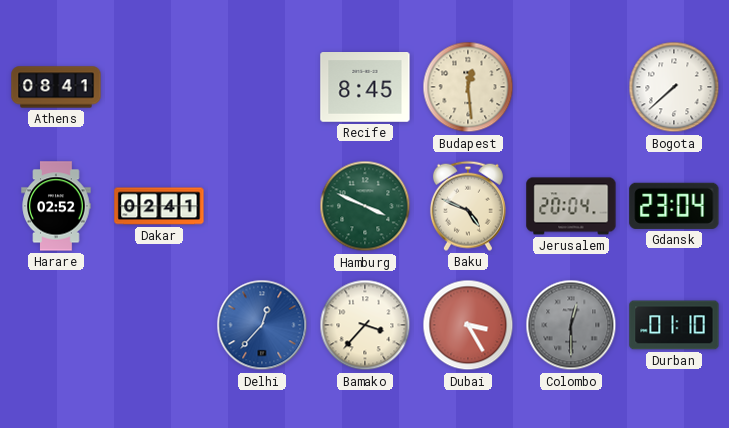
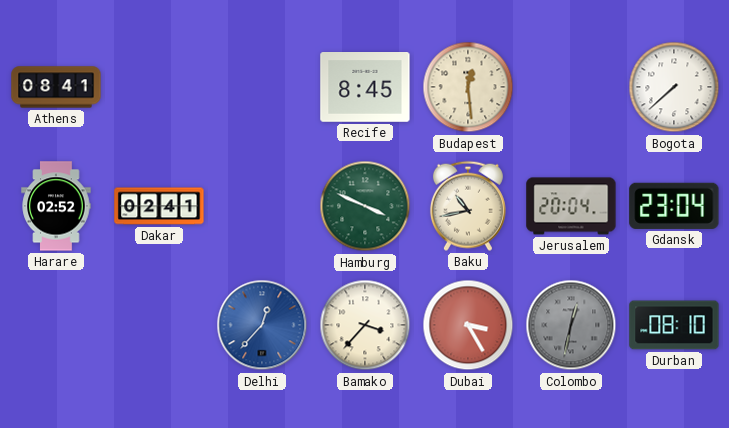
Baku: 4:49 -> 10:43 (468, 206)
Colombo: 12:30 -> 12:32 (571, 325)
Durban: 01:10 -> 08:10 (674, 325)
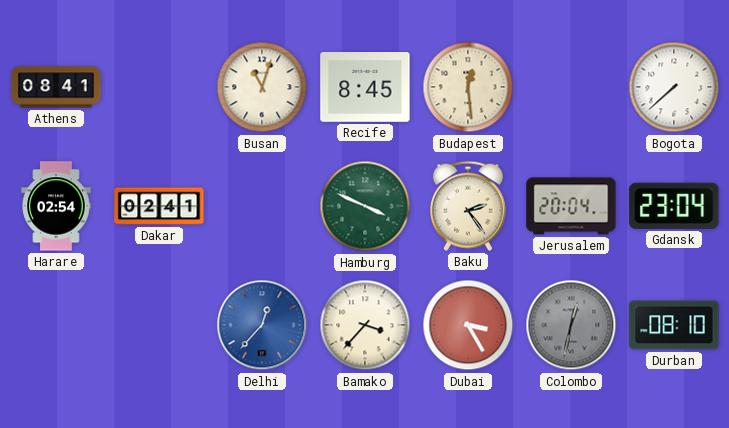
Busan: none -> 11:03 (262, 87)
Harare: 02:52 -> 02:54 (56, 206)
Baku: 10:43 -> 2:24 (468, 206)
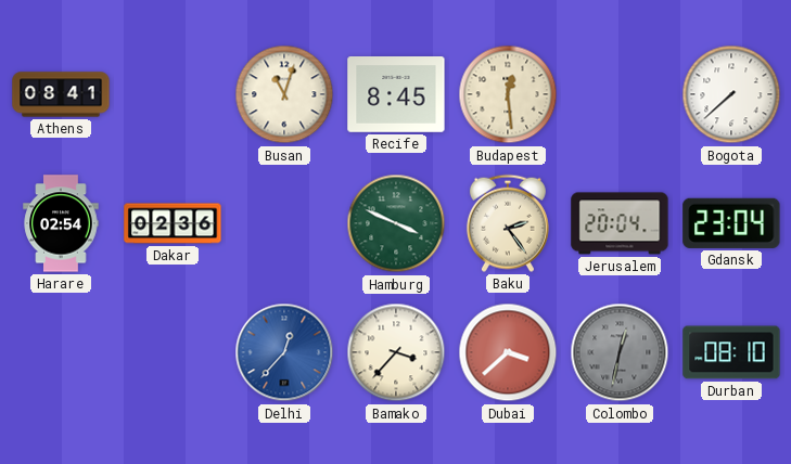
Dakar: 02:41 -> 02:36 (173, 223)
Dubai: 3:25 -> 3:38 (508, 352)
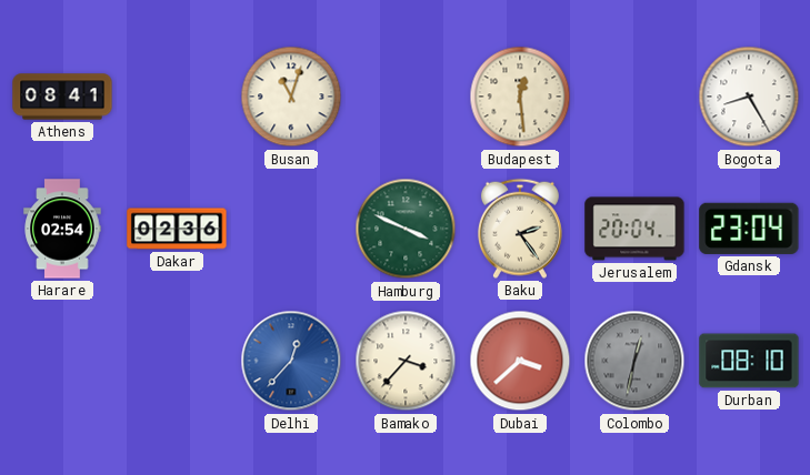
Recife: 8:45 -> none (396, 94)
Bogota: 7:38 -> 8:25 (749, 97)
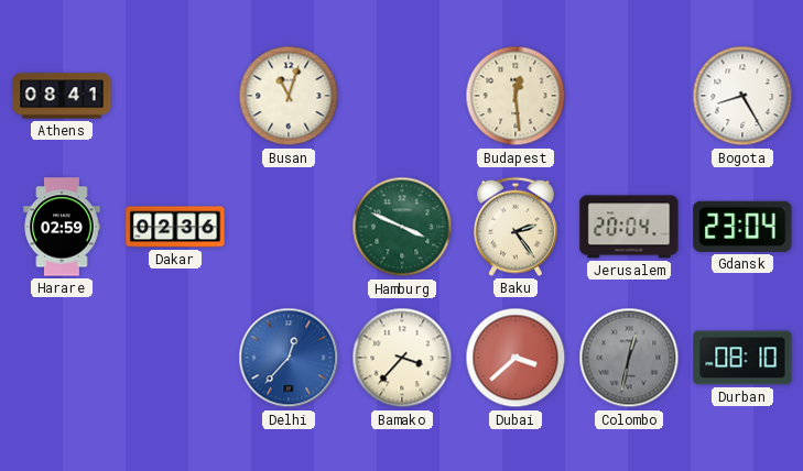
Harare: 02:54 -> 02:59 (62, 227)
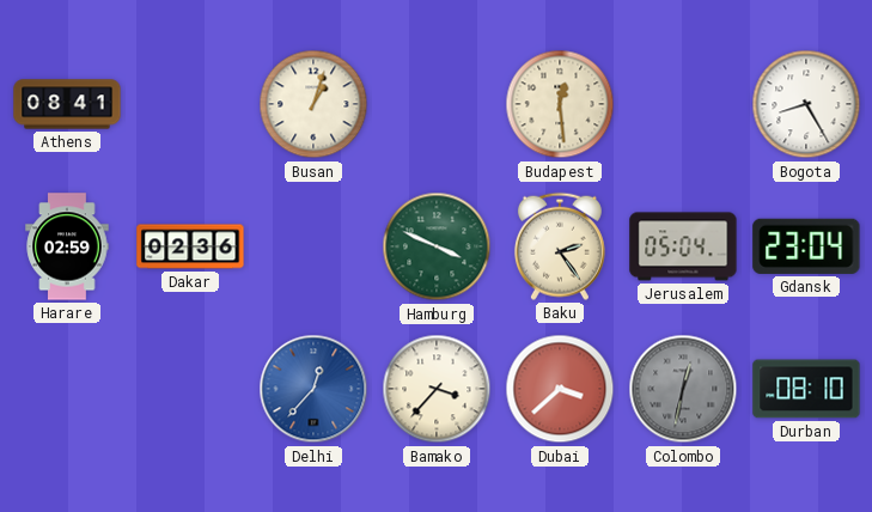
Busan: 11:03 -> 1:03 (313, 104)
Jerusalem: 20:04 -> 05:04 (683, 246)
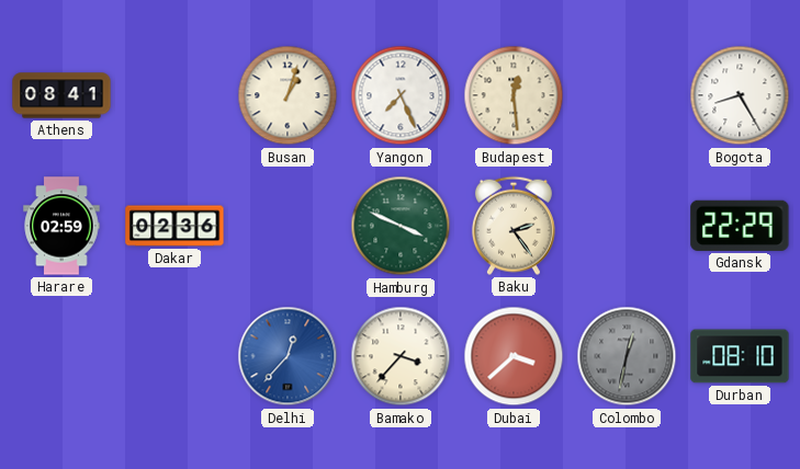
Yangon: none -> 7:26 (401, 95)
Jerusalem: 05:04 -> none (683, 246)
Gdansk: 23:04 -> 22:29 (740, 226)
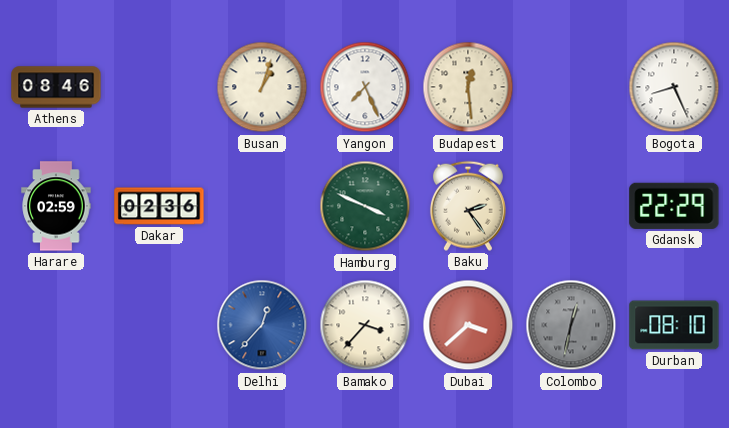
Athens: 08:41 -> 08:46 (56, 87)
Bogota: 8:25 -> 8:26 (674, 87)
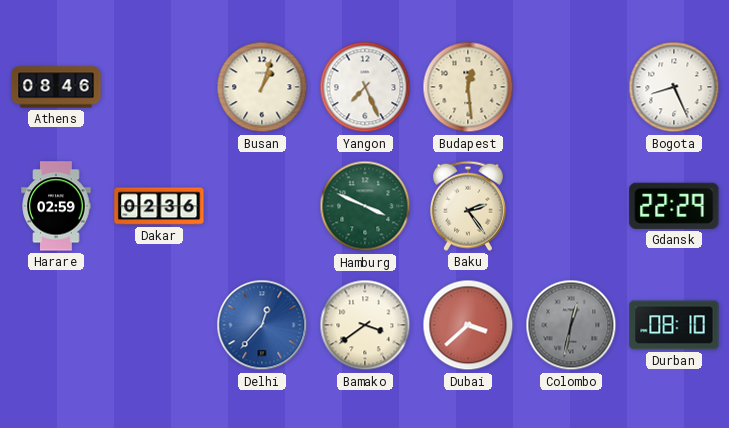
Bamako: 3:37 -> 3:39 (365, 325)
